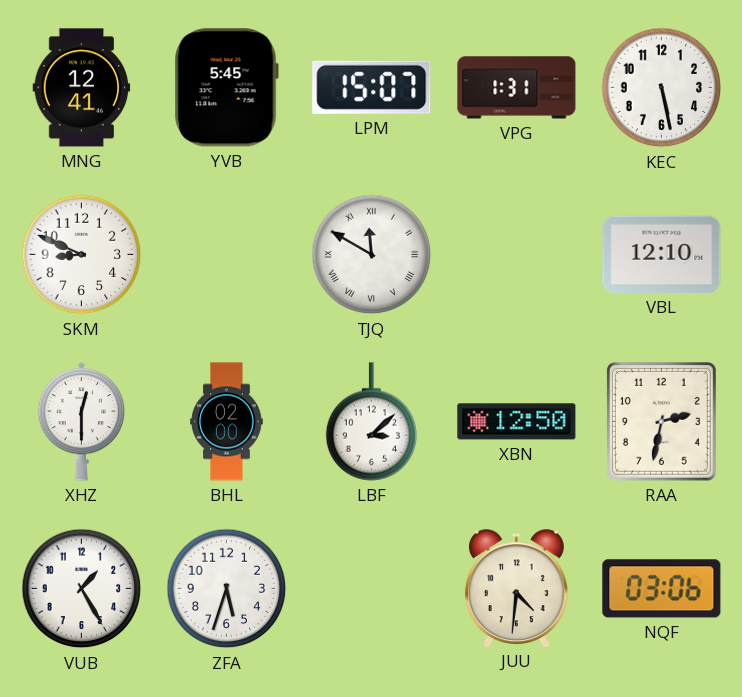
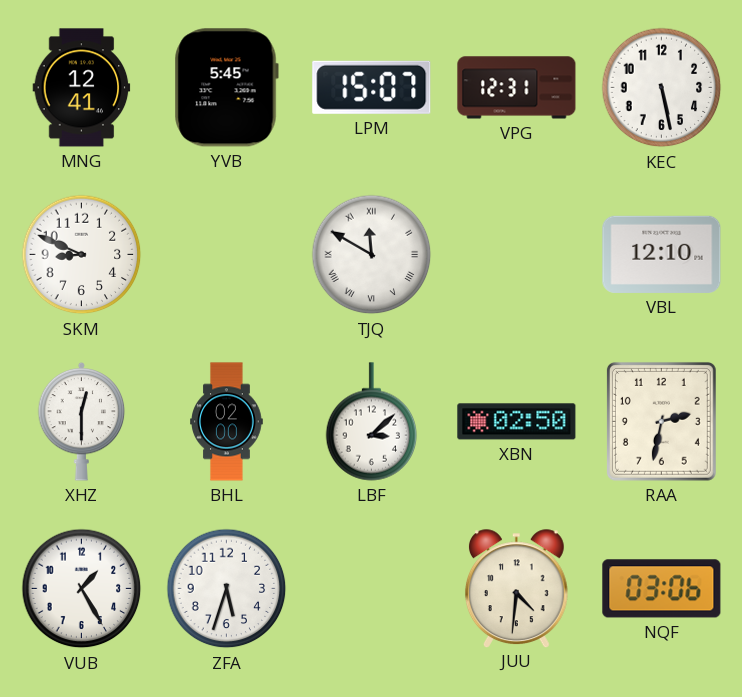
VPG: 1:31 -> 12:31 (517, 88)
XBN: 12:50 -> 02:50 (517, 422)
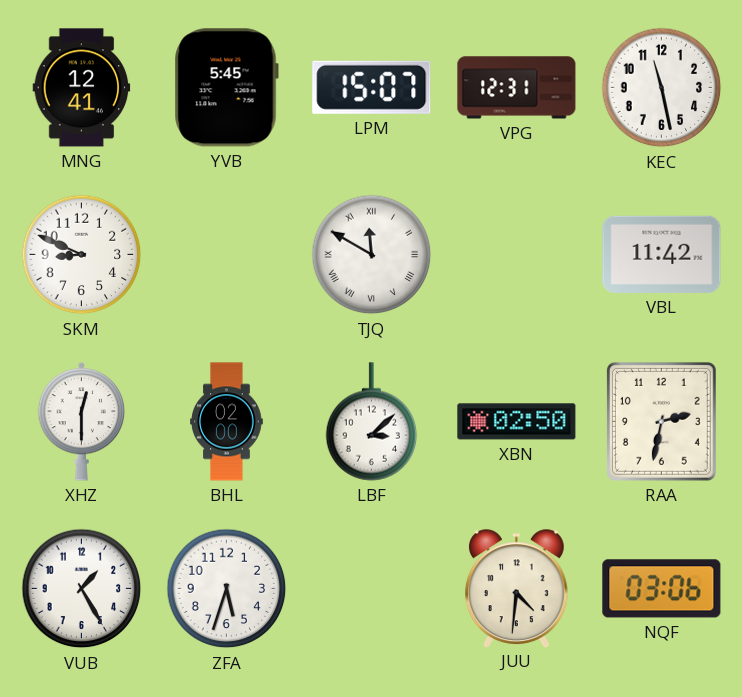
KEC: 5:28 -> 11:28 (662, 88)
VBL: 12:10 -> 11:42 (662, 254)
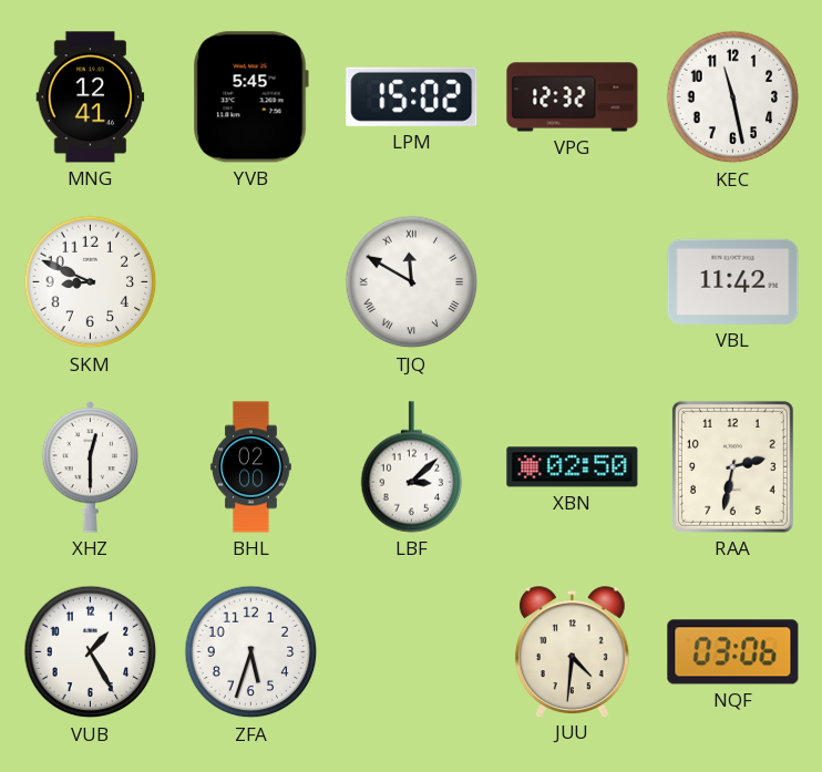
LPM: 15:07 -> 15:02 (412, 96)
VPG: 12:31 -> 12:32 (573, 97)
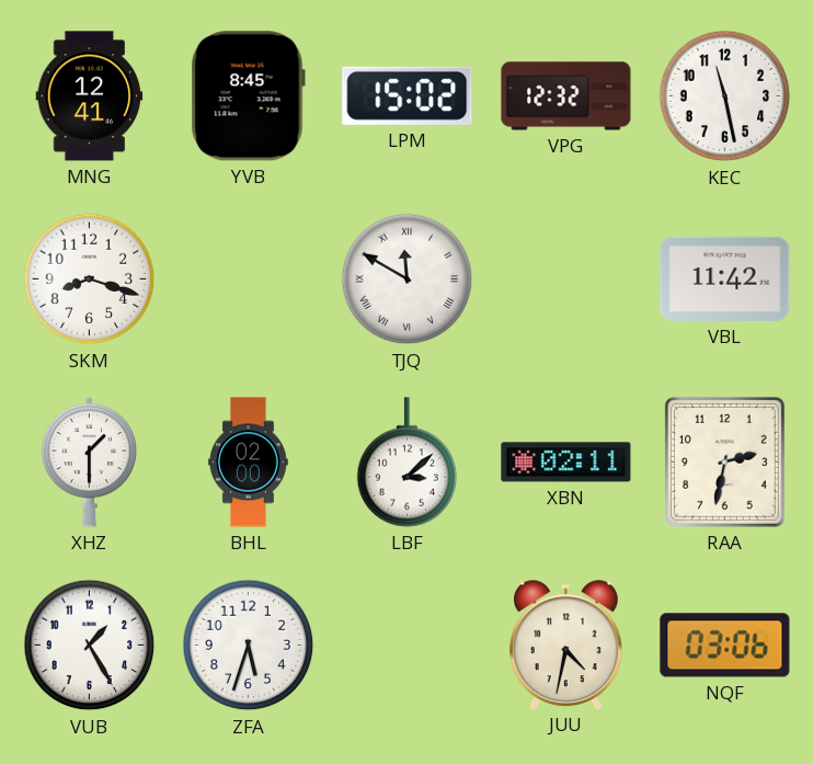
YVB: 5:45 -> 8:45 (248, 96)
SKM: 8:49 -> 8:18 (90, 280)
XHZ: 12:30 -> 1:30 (90, 461)
XBN: 02:50 -> 02:11 (566, 463)
JUU: 4:31 -> 4:32 (565, 645)
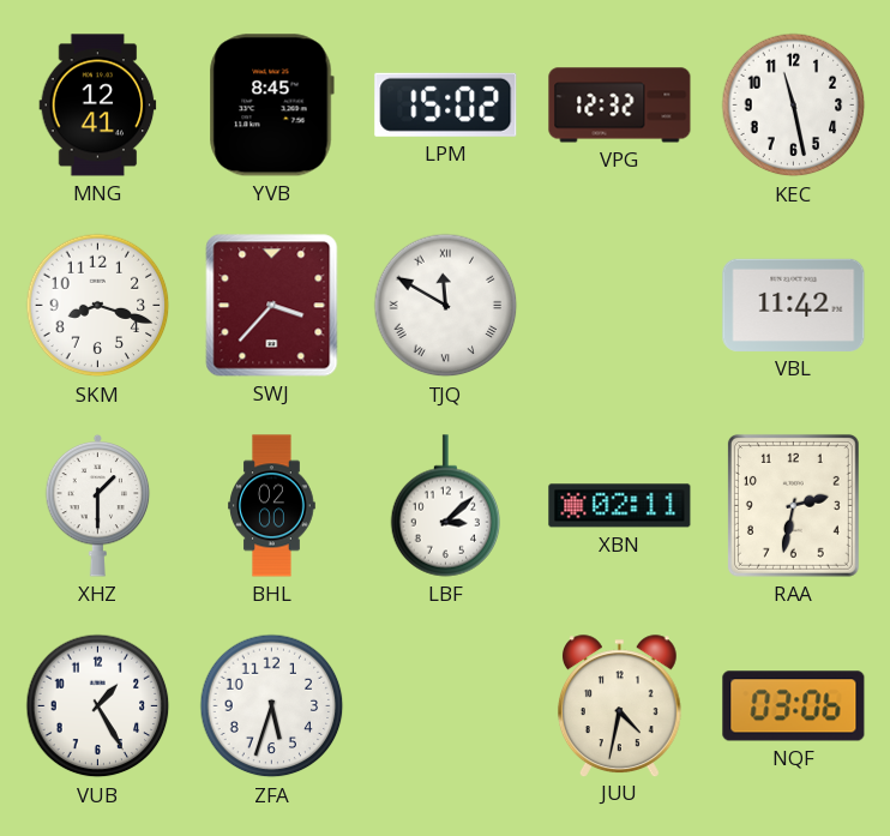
SWJ: none -> 3:37 (272, 306)
